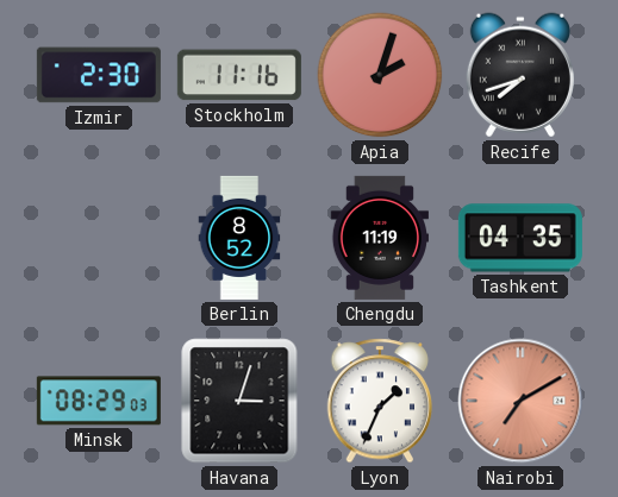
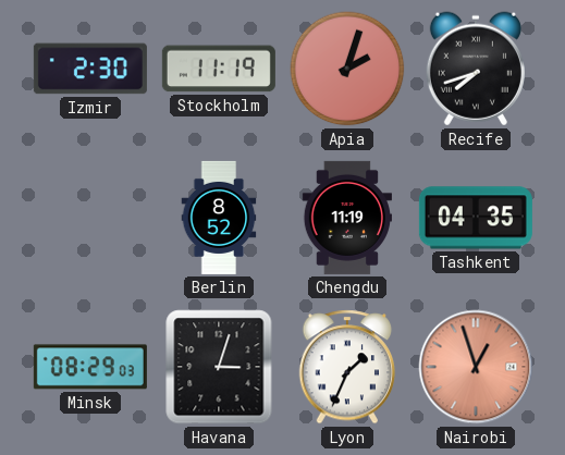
Stockholm: 11:16 -> 11:19 (219, 69)
Nairobi: 7:10 -> 12:57 (476, 367)
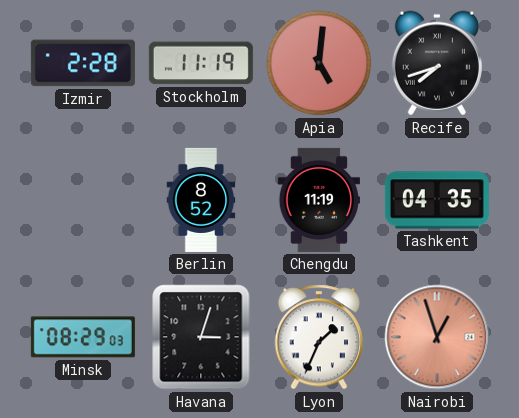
Izmir: 2:30 -> 2:28 (83, 63)
Apia: 2:03 -> 5:01 (319, 63)
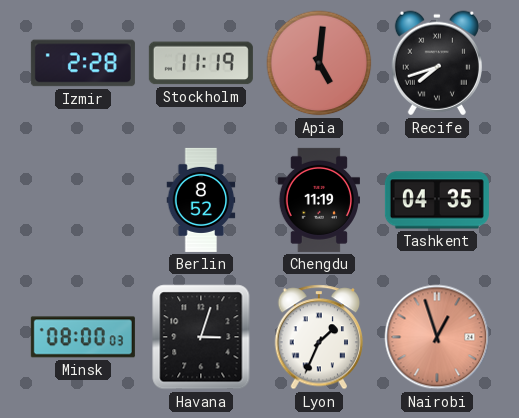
Minsk: 08:29 -> 08:00 (83, 337)
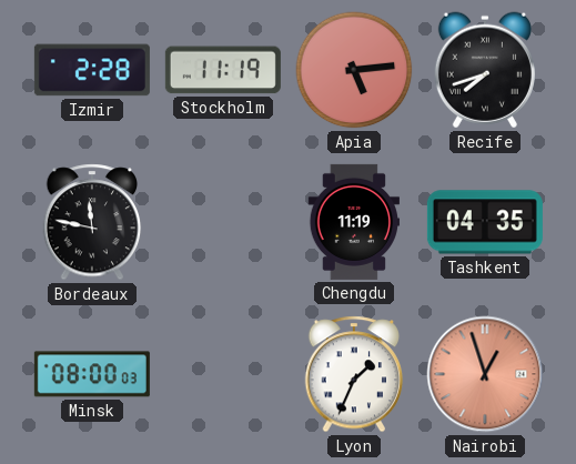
Apia: 5:01 -> 5:14 (354, 70)
Bordeaux: none -> 11:47 (92, 222)
Berlin: 8:52 -> none (201, 200)
Havana: 3:03 -> none (201, 337)
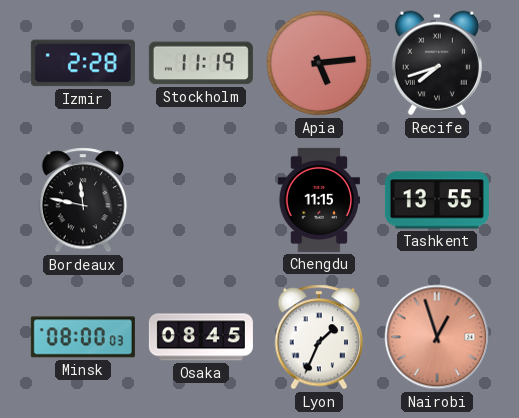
Chengdu: 11:19 -> 11:15 (318, 200)
Tashkent: 04:35 -> 13:55 (437, 200)
Osaka: none -> 08:45 (201, 337)
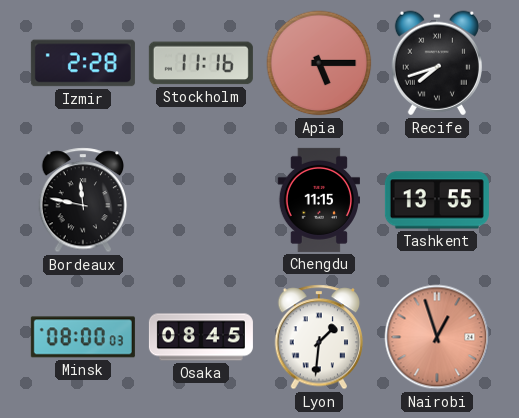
Stockholm: 11:19 -> 11:16 (201, 63)
Apia: 5:14 -> 5:15 (319, 63)
Lyon: 1:34 -> 1:31 (319, 337)
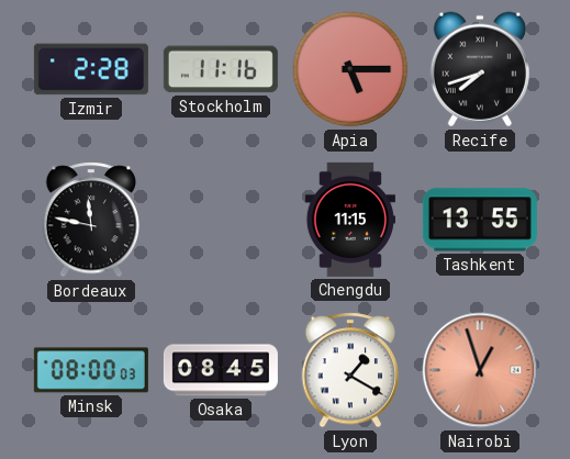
Lyon: 1:31 -> 1:20 (350, 370)
